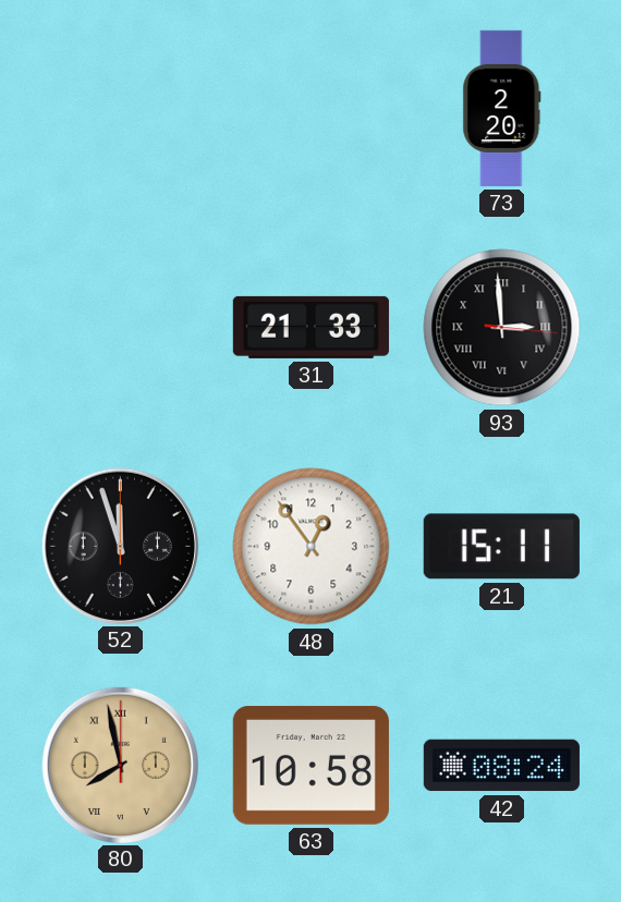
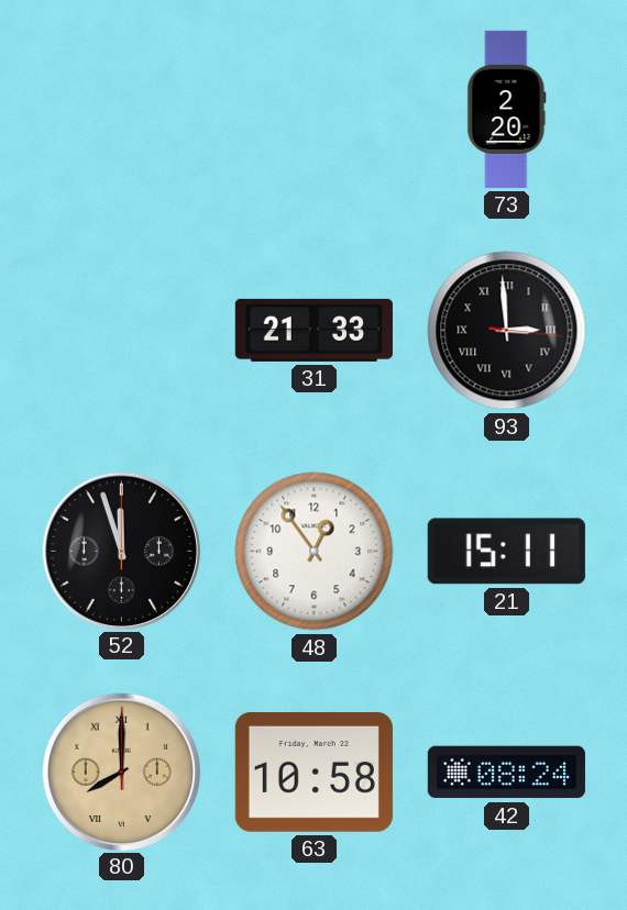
80: 7:58 -> 8:00 (121, 772)
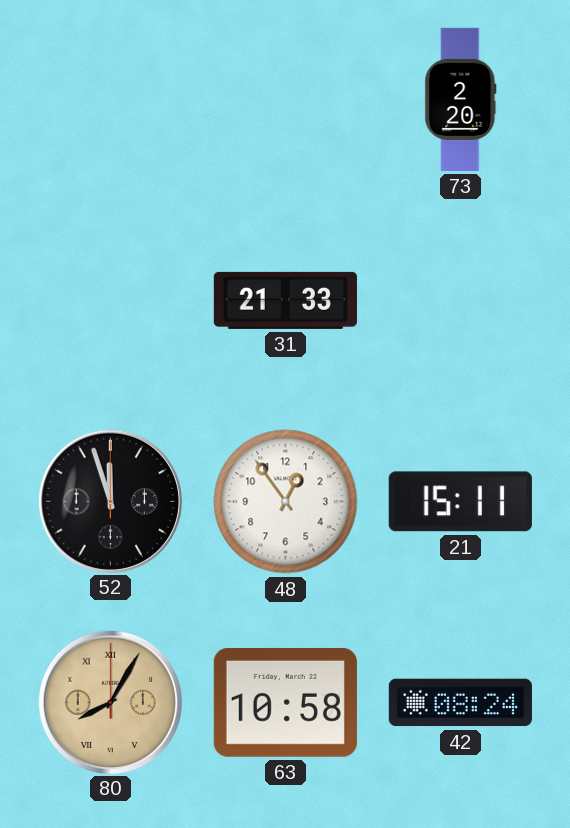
93: 2:59 -> none (507, 331)
80: 8:00 -> 8:05 (110, 702)
